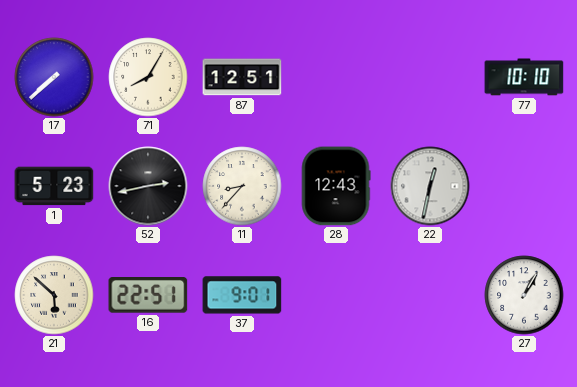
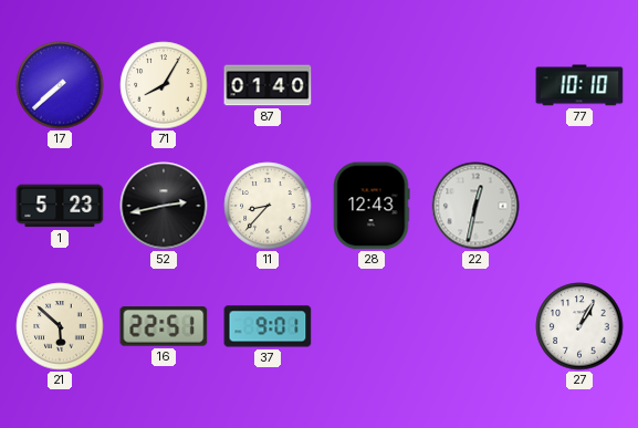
87: 12:51 -> 01:40 (268, 85)
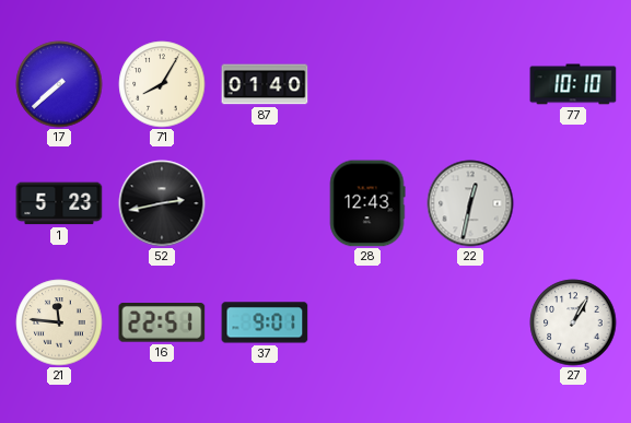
11: 8:37 -> none (268, 206)
21: 5:52 -> 11:46 (59, 322)
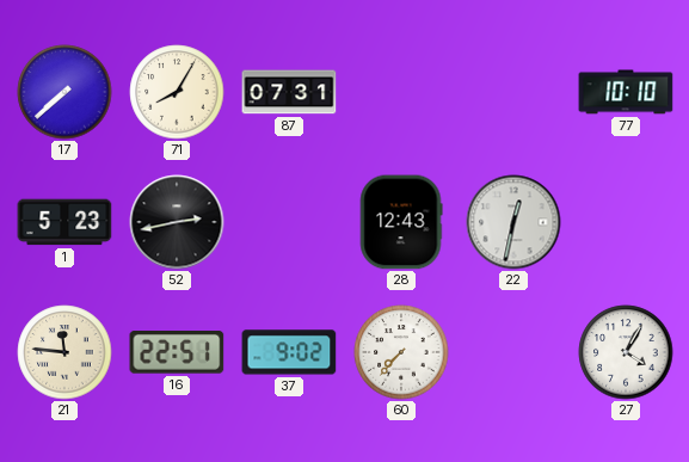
87: 01:40 -> 07:31 (289, 92)
37: 9:01 -> 9:02 (289, 352)
60: none -> 7:37 (401, 352)
27: 1:05 -> 4:05 (626, 352)
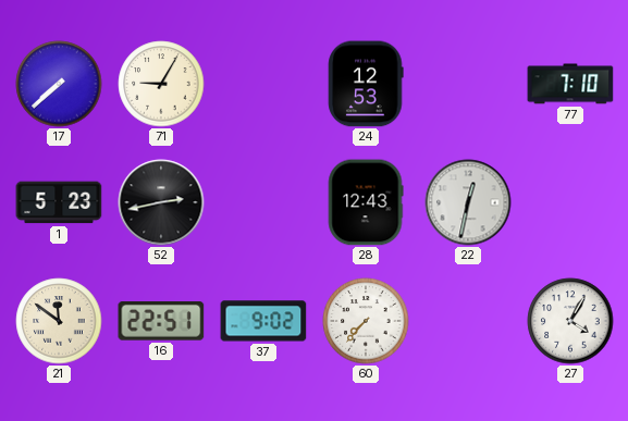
71: 8:05 -> 9:05 (161, 84)
87: 07:31 -> none (289, 92)
24: none -> 12:53 (366, 84)
77: 10:10 -> 7:10 (570, 84)
21: 11:46 -> 11:51 (59, 321)
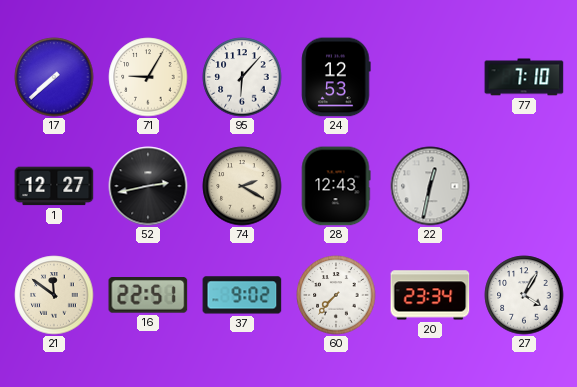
95: none -> 6:07 (242, 77)
1: 5:23 -> 12:27 (54, 186)
74: none -> 2:20 (242, 186)
20: none -> 23:34 (430, 295)
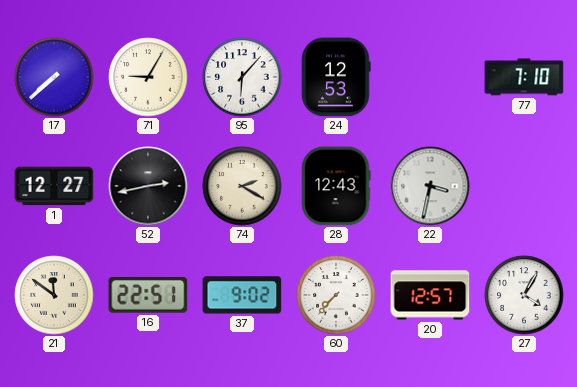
22: 12:32 -> 3:32 (430, 186)
20: 23:34 -> 12:57 (430, 295)
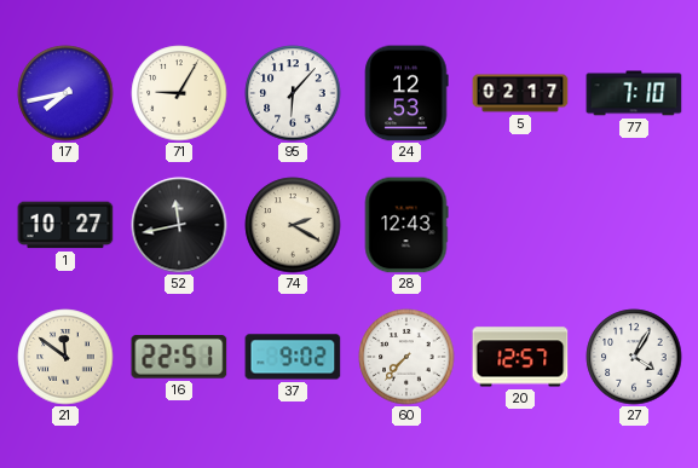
17: 7:38 -> 7:43 (65, 93)
5: none -> 02:17 (520, 93)
1: 12:27 -> 10:27 (65, 225)
52: 2:43 -> 11:43 (179, 225)
22: 3:32 -> none (430, 186)
